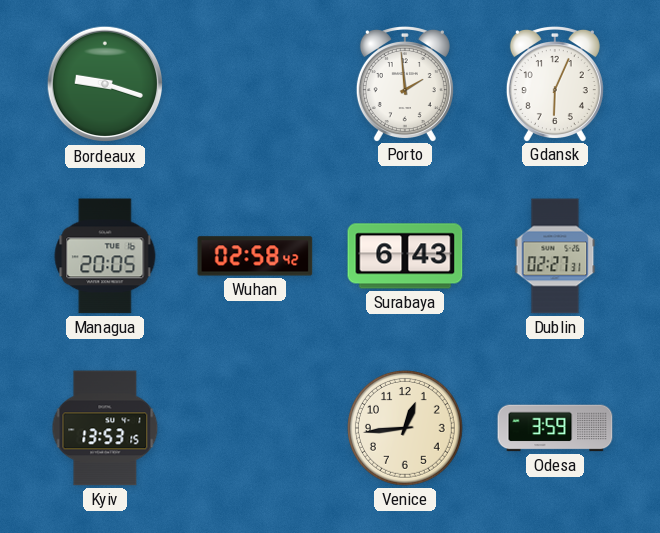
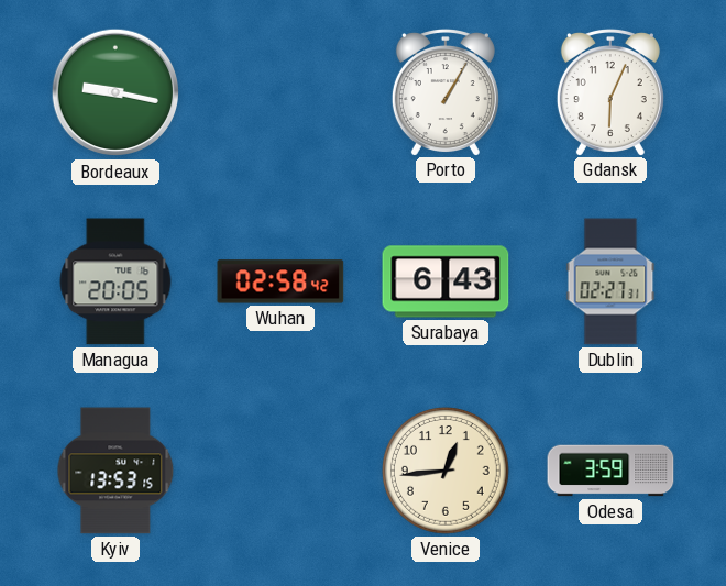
Bordeaux: 9:18 -> 9:17 (116, 92)
Porto: 1:59 -> 1:05 (446, 92)
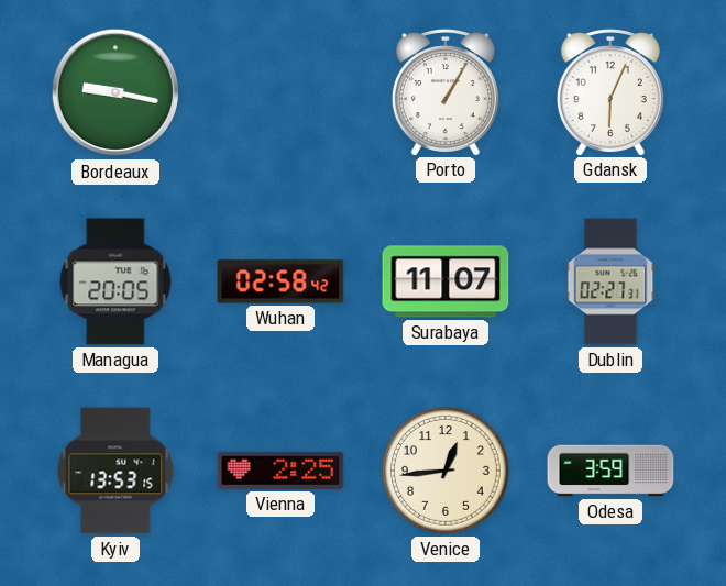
Surabaya: 6:43 -> 11:07 (446, 281)
Vienna: none -> 2:25 (280, 471)
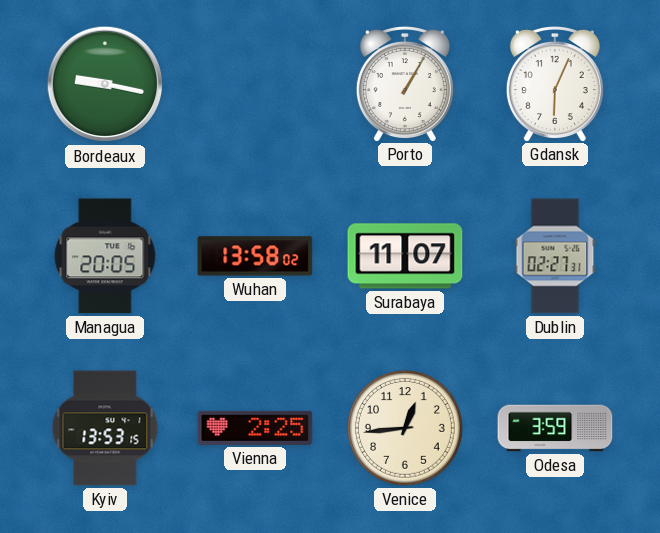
Wuhan: 02:58 -> 13:58 (255, 256)
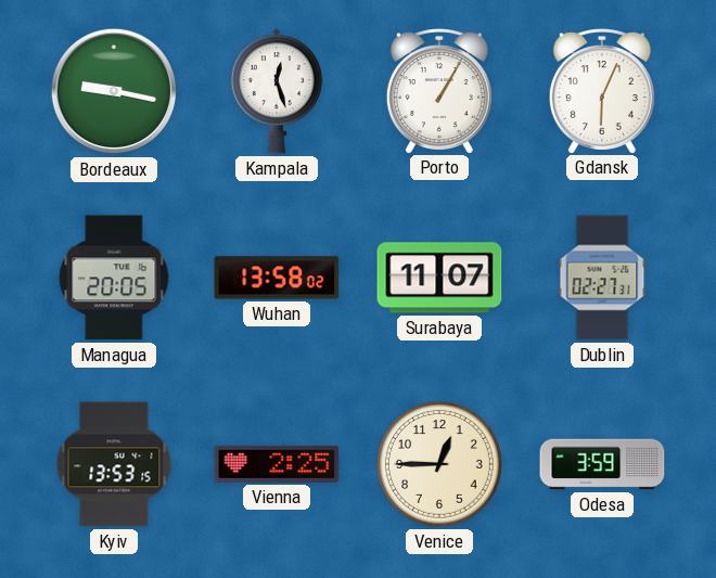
Kampala: none -> 12:27 (277, 91)
Venice: 12:44 -> 12:45 (440, 465)
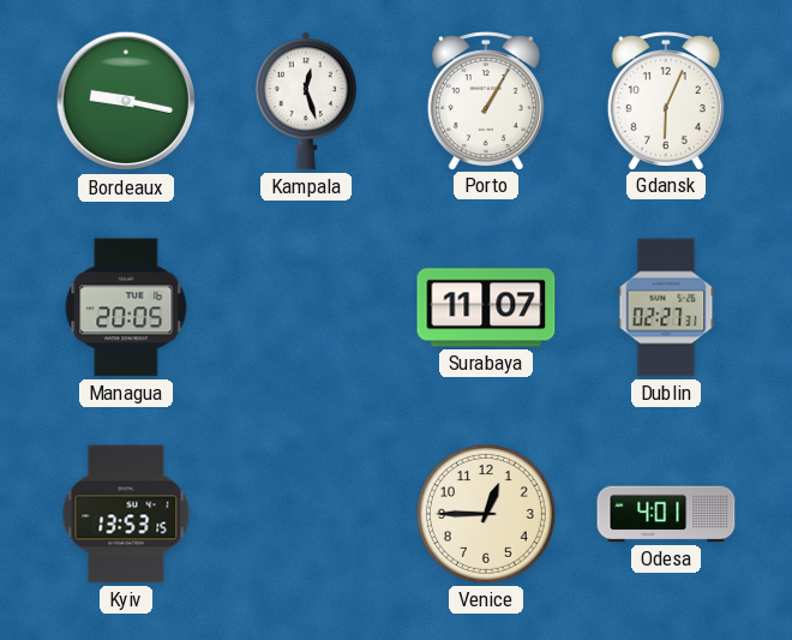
Wuhan: 13:58 -> none (277, 278)
Vienna: 2:25 -> none (277, 464)
Odesa: 3:59 -> 4:01 (666, 514)
